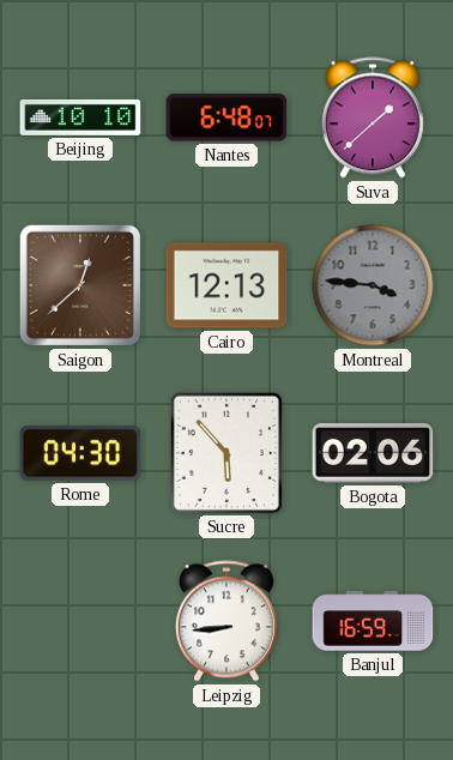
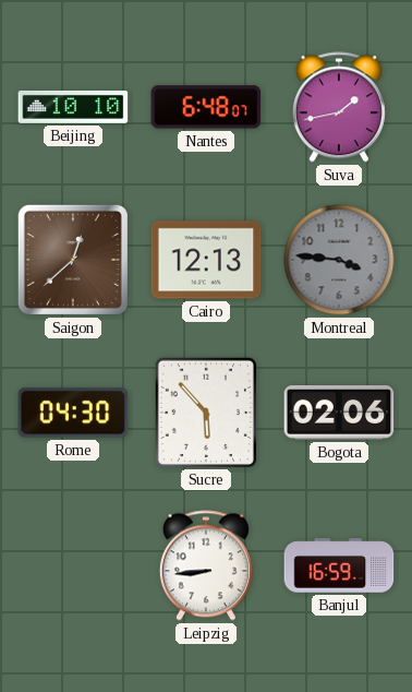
Suva: 1:38 -> 1:43 (339, 107)
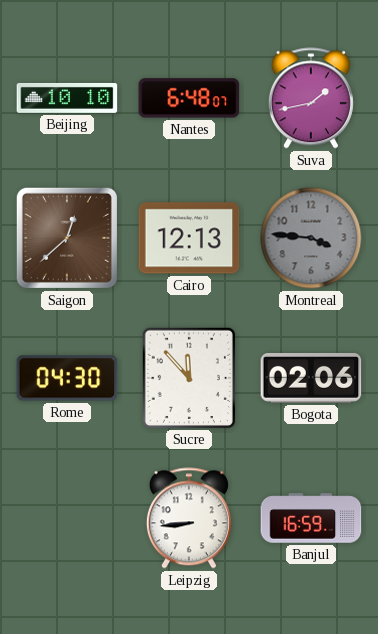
Sucre: 5:53 -> 11:53 (188, 377)
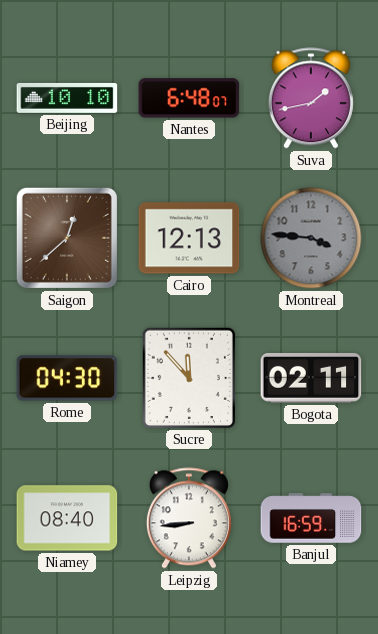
Bogota: 02:06 -> 02:11 (311, 379)
Niamey: none -> 08:40 (67, 518)
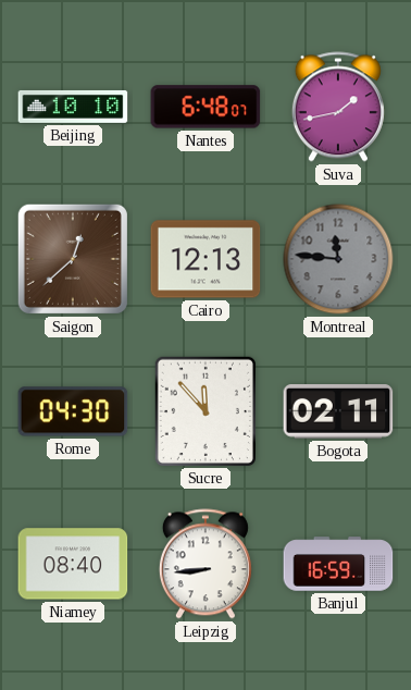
Montreal: 3:46 -> 11:46 (338, 259)
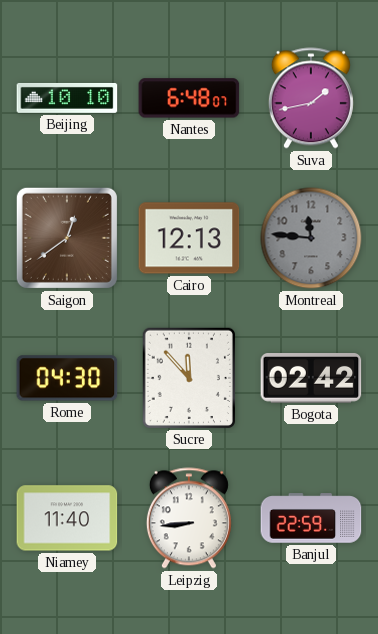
Saigon: 12:38 -> 12:39 (67, 238)
Bogota: 02:11 -> 02:42 (311, 379)
Niamey: 08:40 -> 11:40 (67, 518)
Banjul: 16:59 -> 22:59 (311, 518)
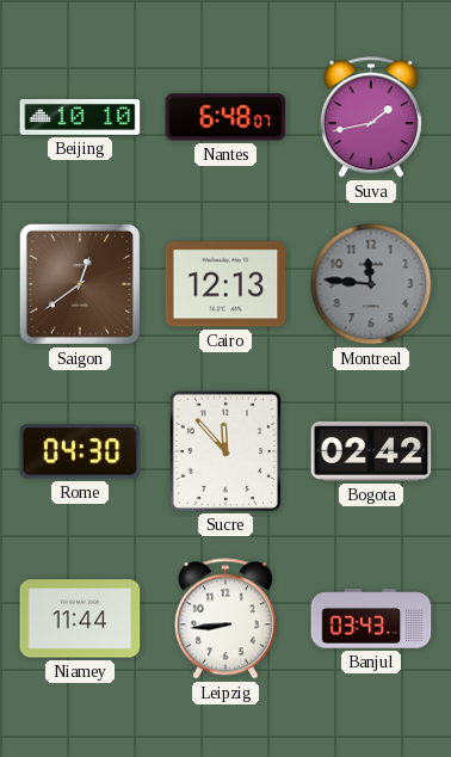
Niamey: 11:40 -> 11:44 (80, 618)
Banjul: 22:59 -> 03:43 (371, 618)
